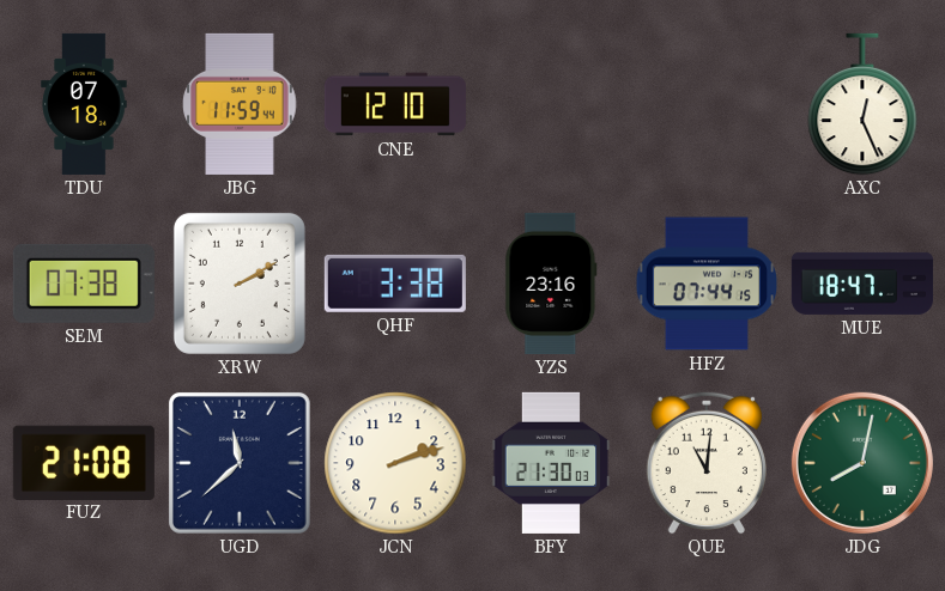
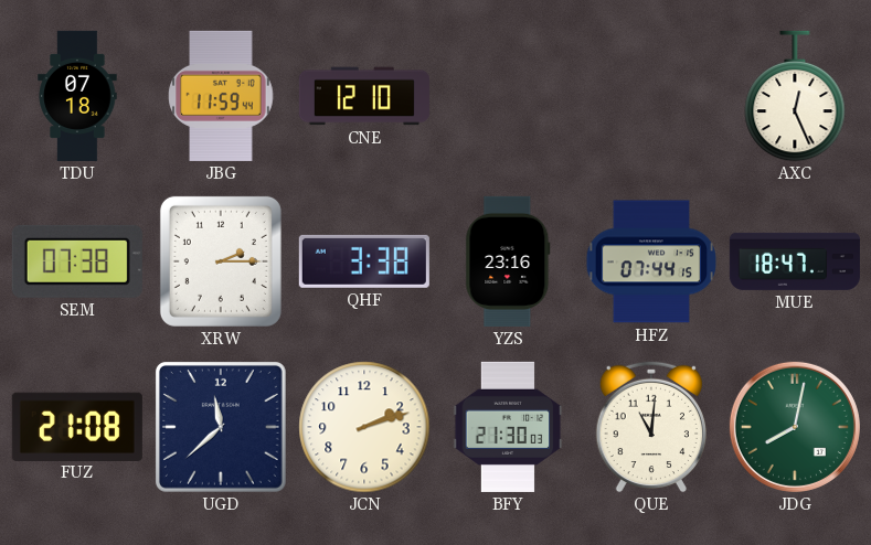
XRW: 2:10 -> 2:15 (221, 261)
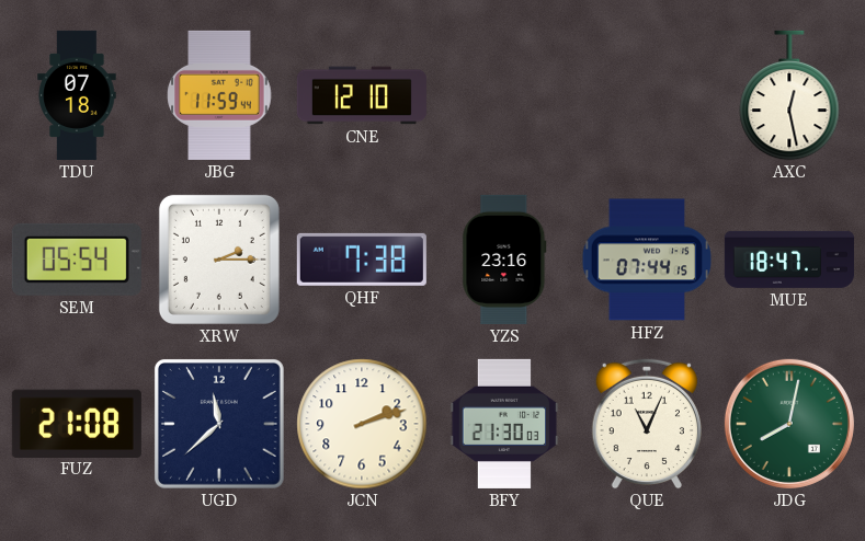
AXC: 12:26 -> 12:28 (789, 95)
SEM: 07:38 -> 05:54 (77, 260)
QHF: 3:38 -> 7:38 (362, 260)
QUE: 11:01 -> 11:04 (646, 424)
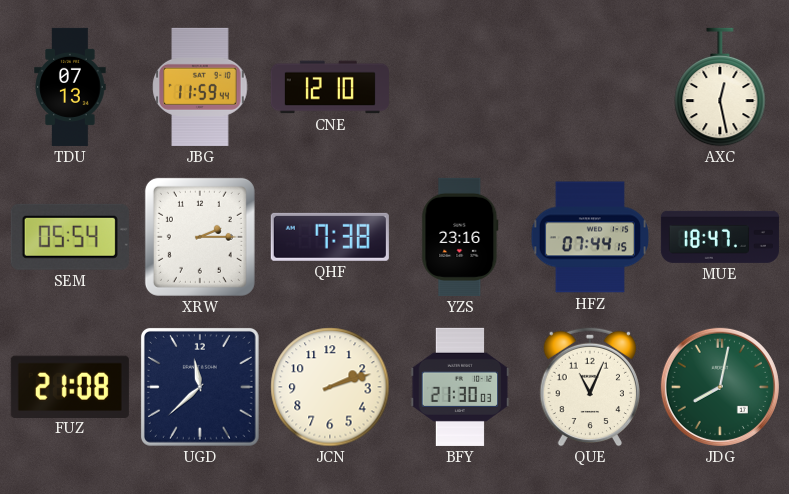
TDU: 07:18 -> 07:13 (70, 87)
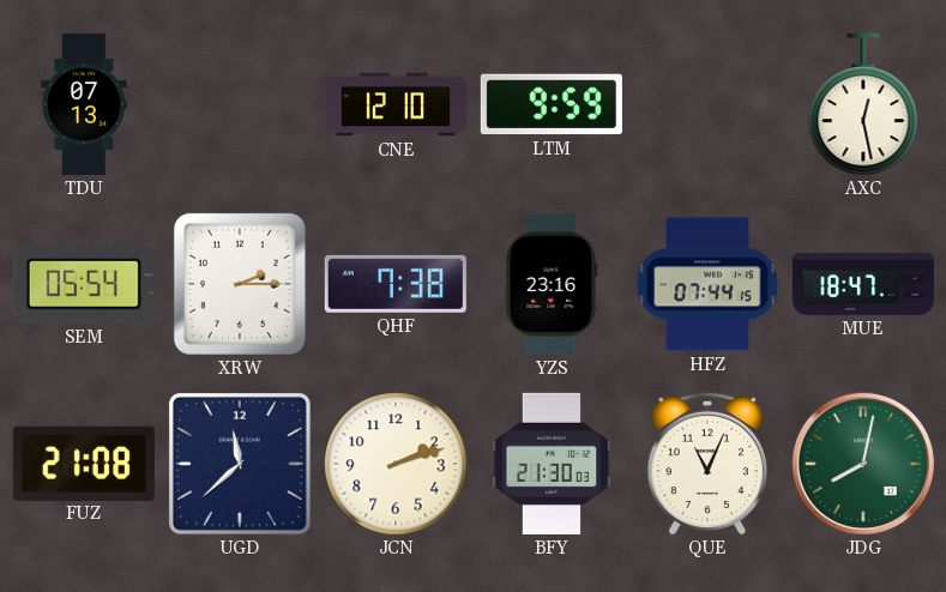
JBG: 11:59 -> none (200, 87)
LTM: none -> 9:59 (552, 104)
